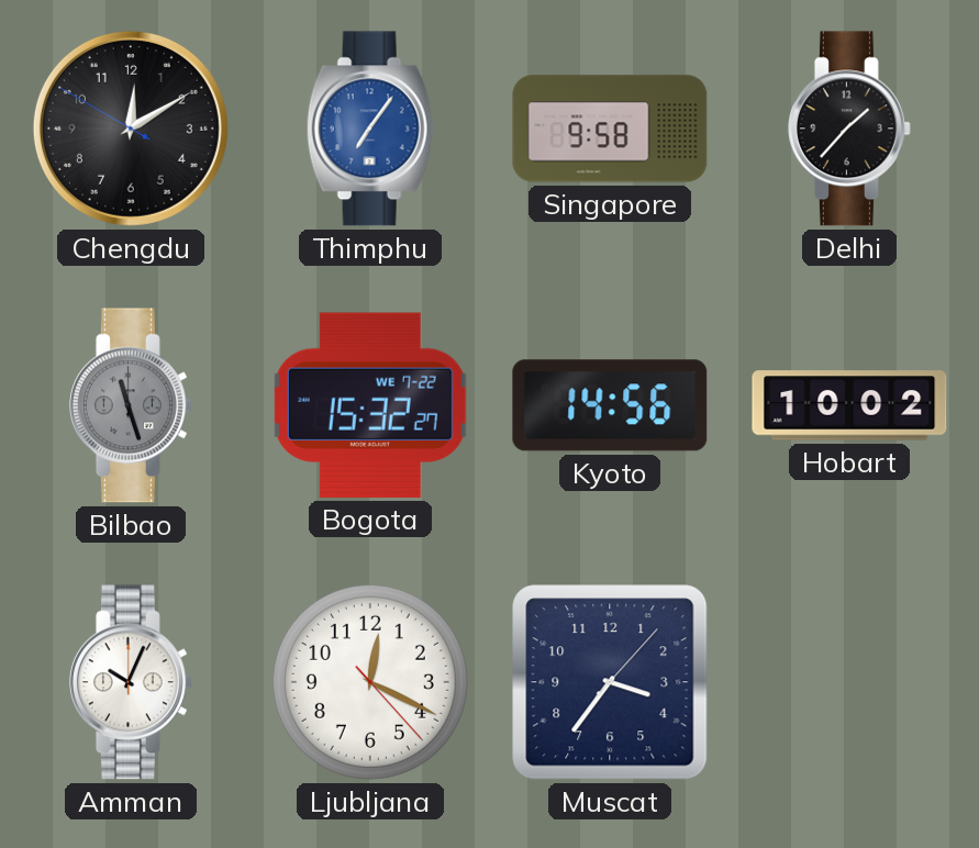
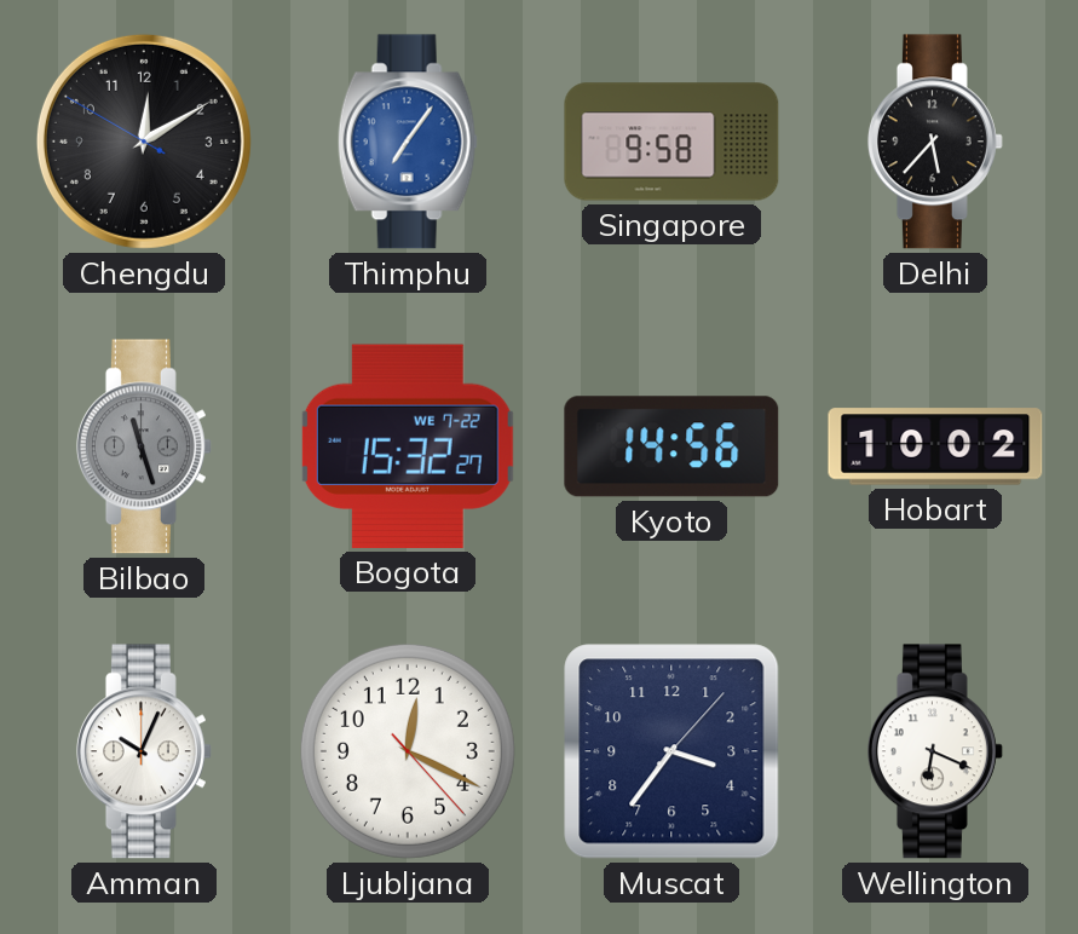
Delhi: 1:37 -> 5:37 (935, 142)
Wellington: none -> 6:19 (935, 751)
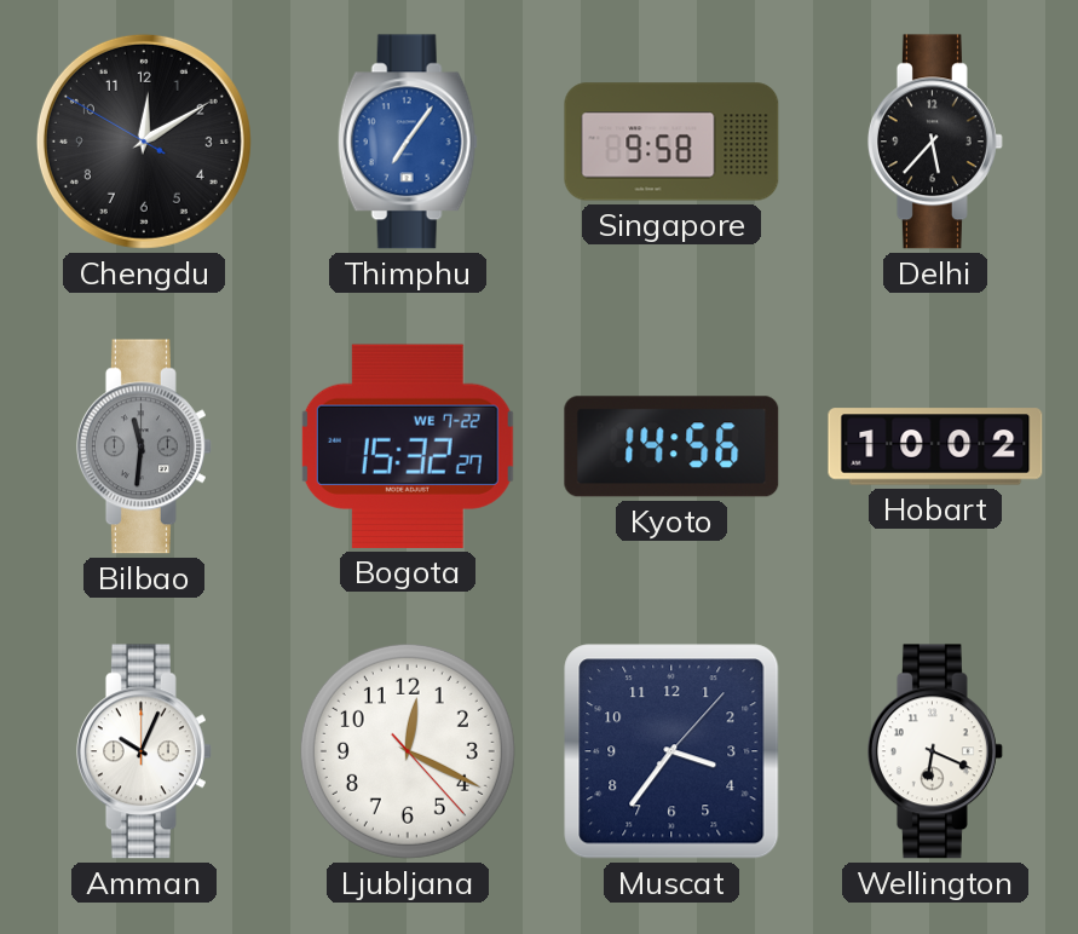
Bilbao: 11:27 -> 11:31 (144, 446)
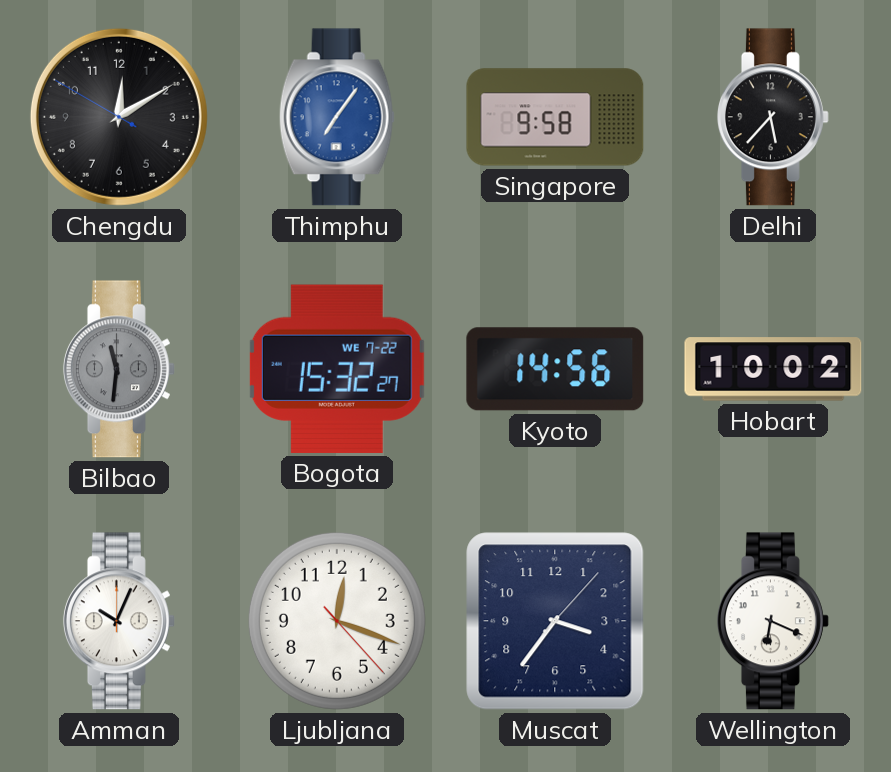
Ljubljana: 12:19 -> 12:18 (337, 621)
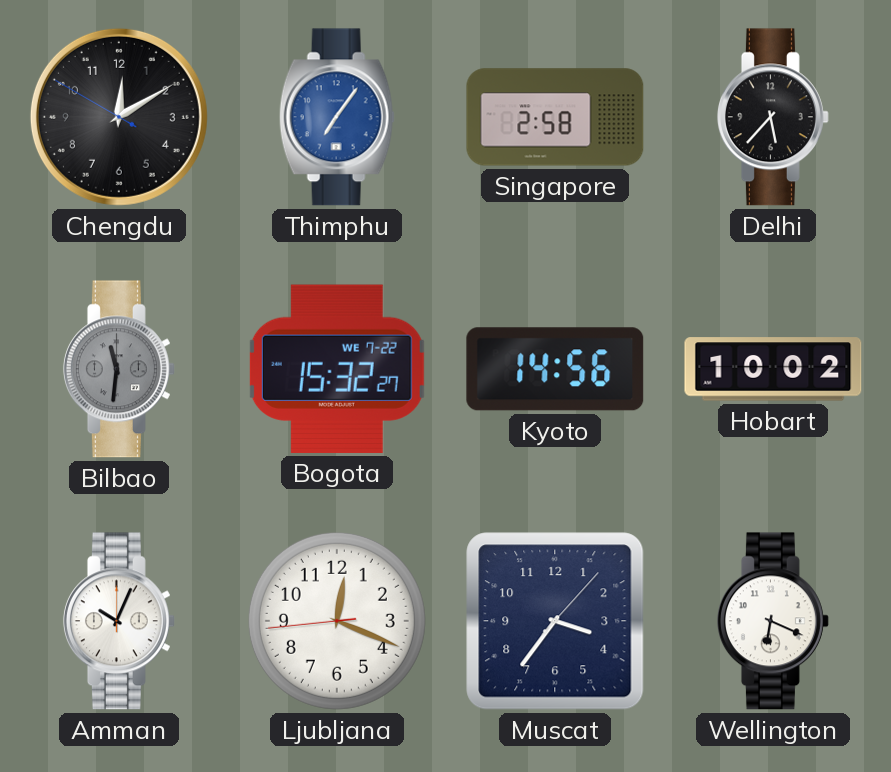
Singapore: 9:58 -> 2:58 (555, 117)
Ljubljana: 12:18:23 -> 12:18:44 (337, 621)
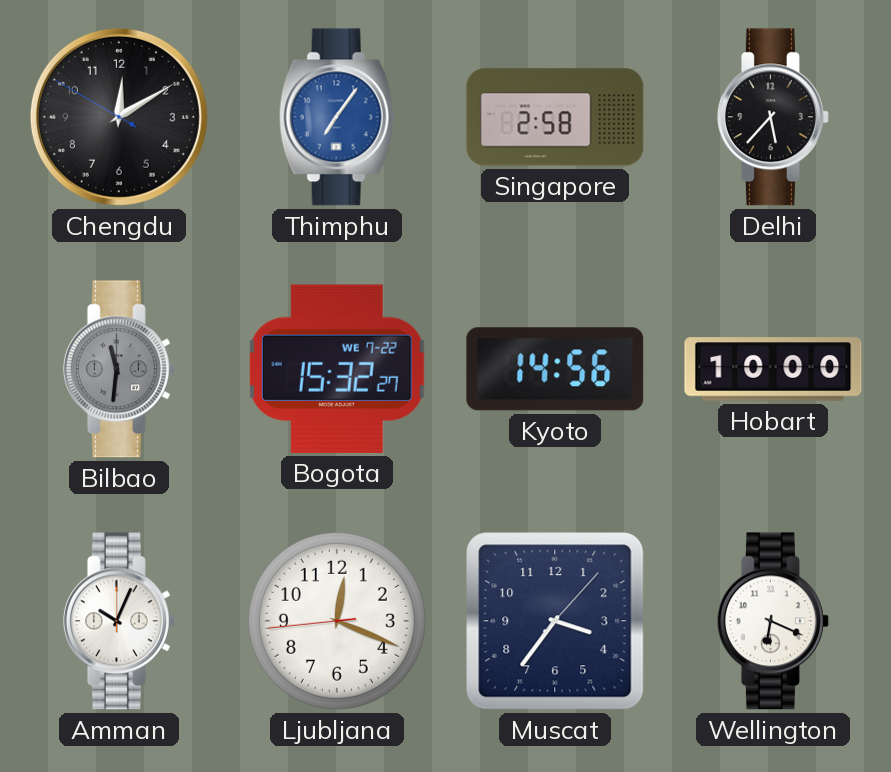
Hobart: 10:02 -> 10:00 (773, 369)
